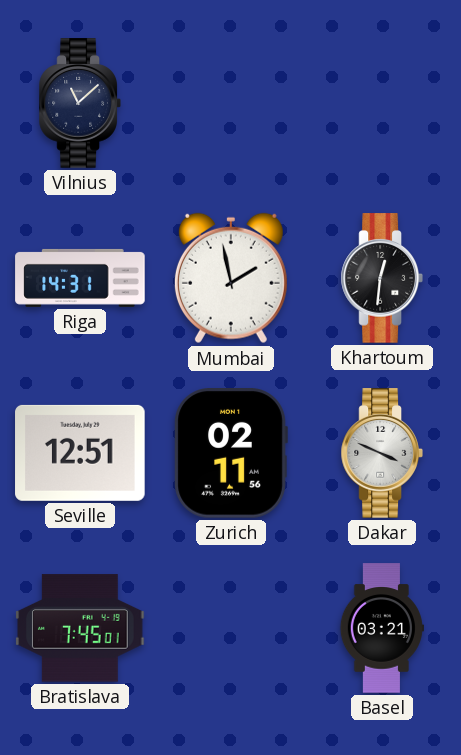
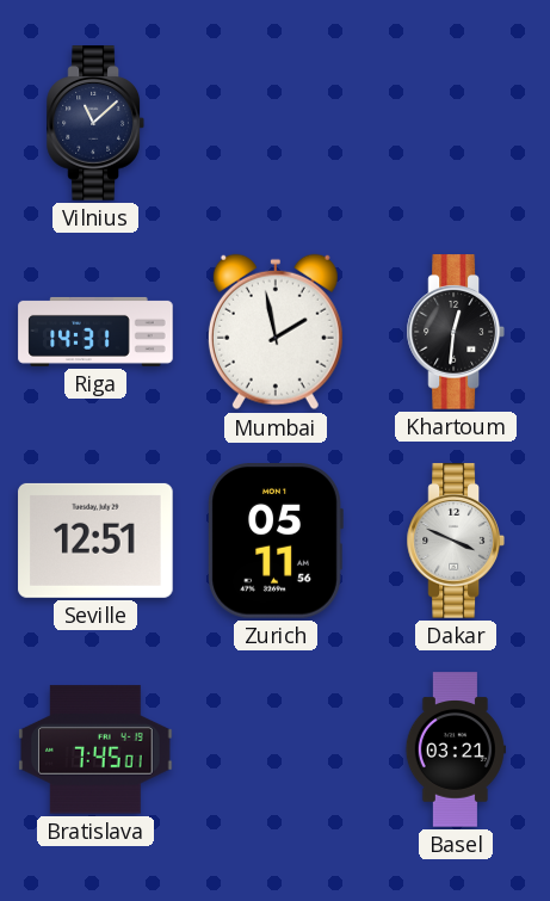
Zurich: 02:11 -> 05:11 (276, 541)
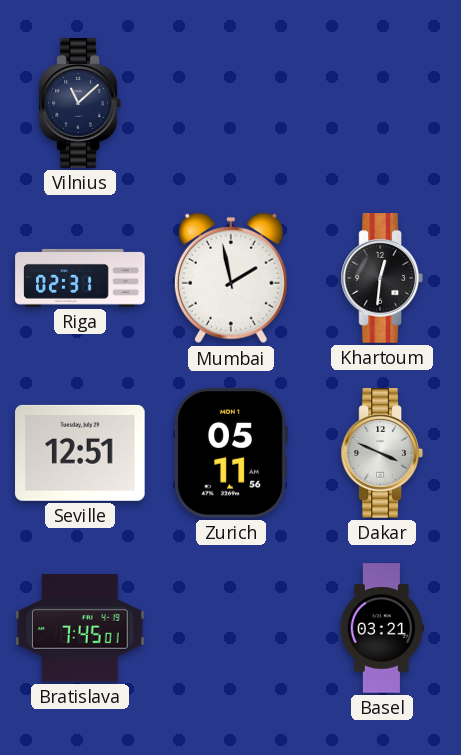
Riga: 14:31 -> 02:31 (80, 278)
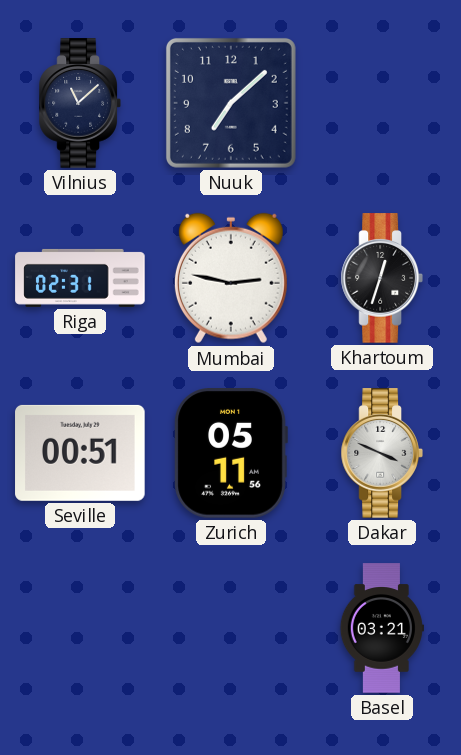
Nuuk: none -> 7:08 (231, 103)
Mumbai: 1:58 -> 2:47 (231, 278)
Khartoum: 12:31 -> 12:33 (382, 278)
Seville: 12:51 -> 00:51 (80, 453)
Bratislava: 7:45 -> none (80, 628)
